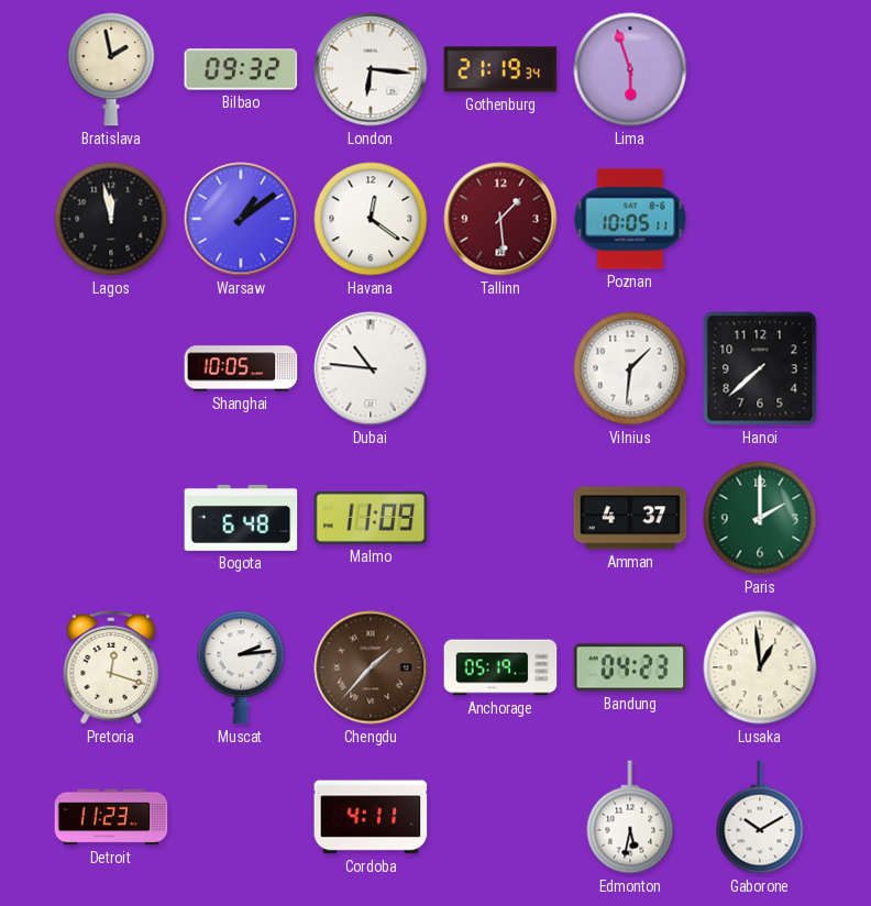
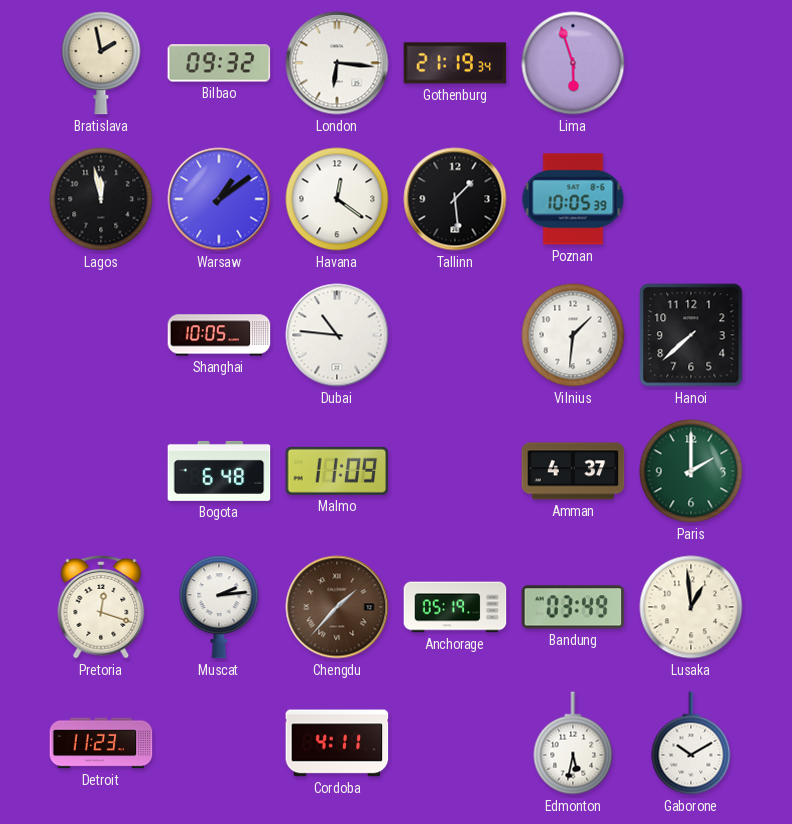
Tallinn dial: burgundy -> black (455, 199)
Poznan: 10:05:11 -> 10:05:39 (573, 199)
Bandung: 04:23 -> 03:49 (573, 607)
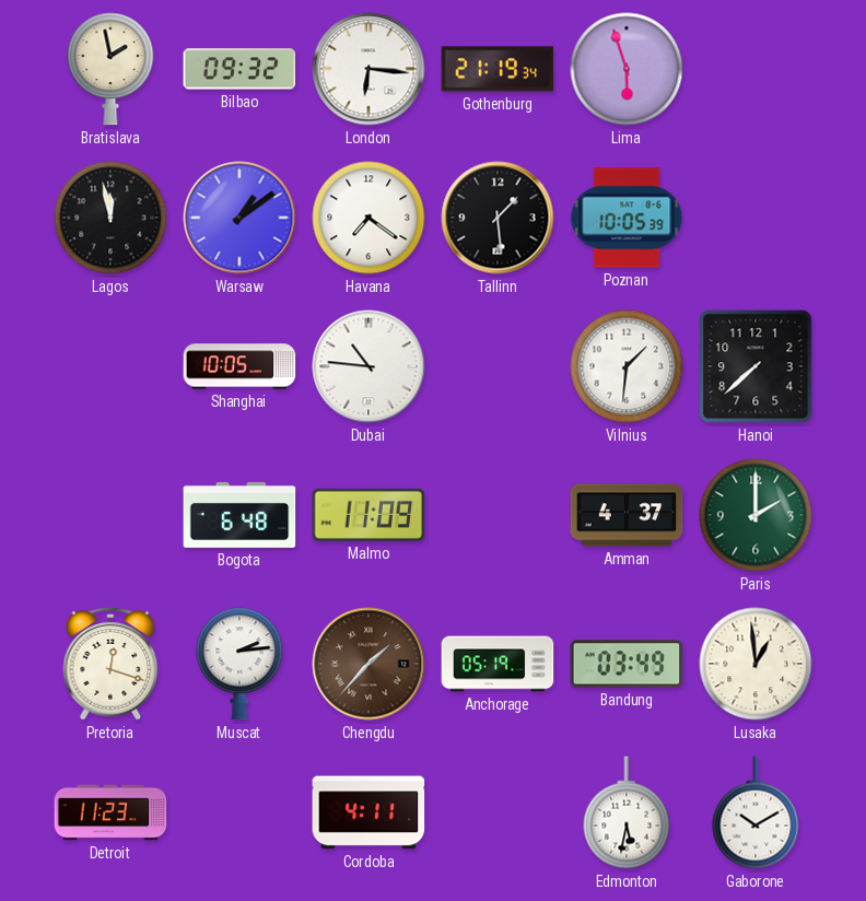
Havana: 12:21 -> 7:21 (368, 218)
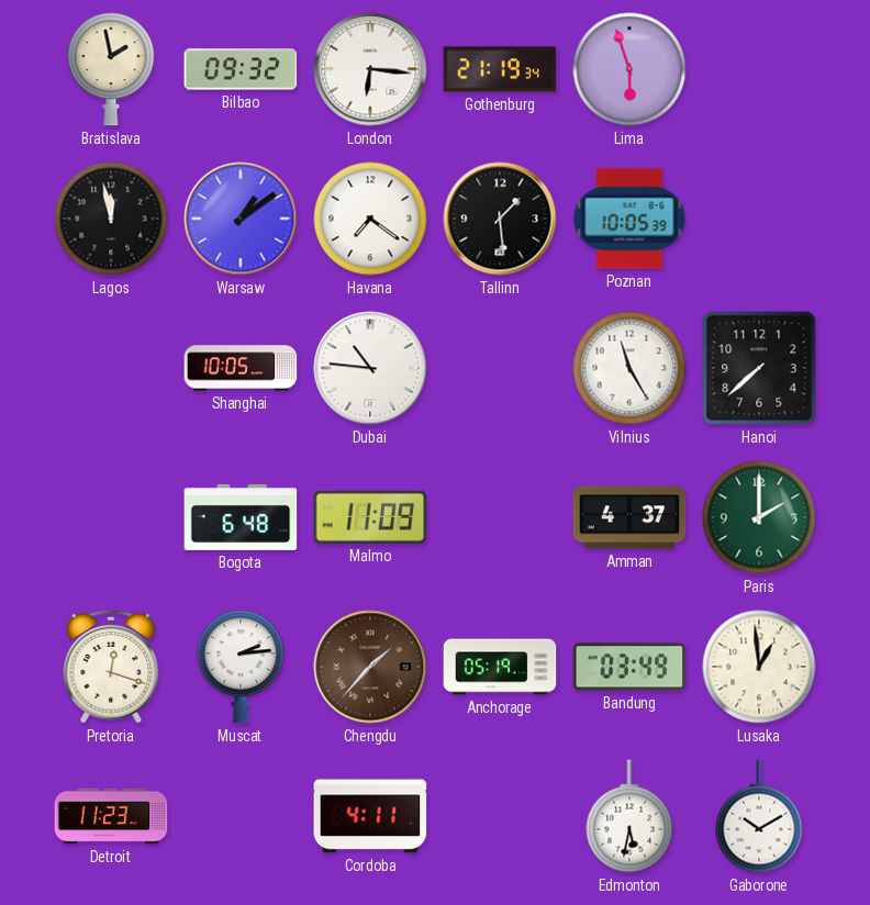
Vilnius: 1:31 -> 11:25 (629, 368)
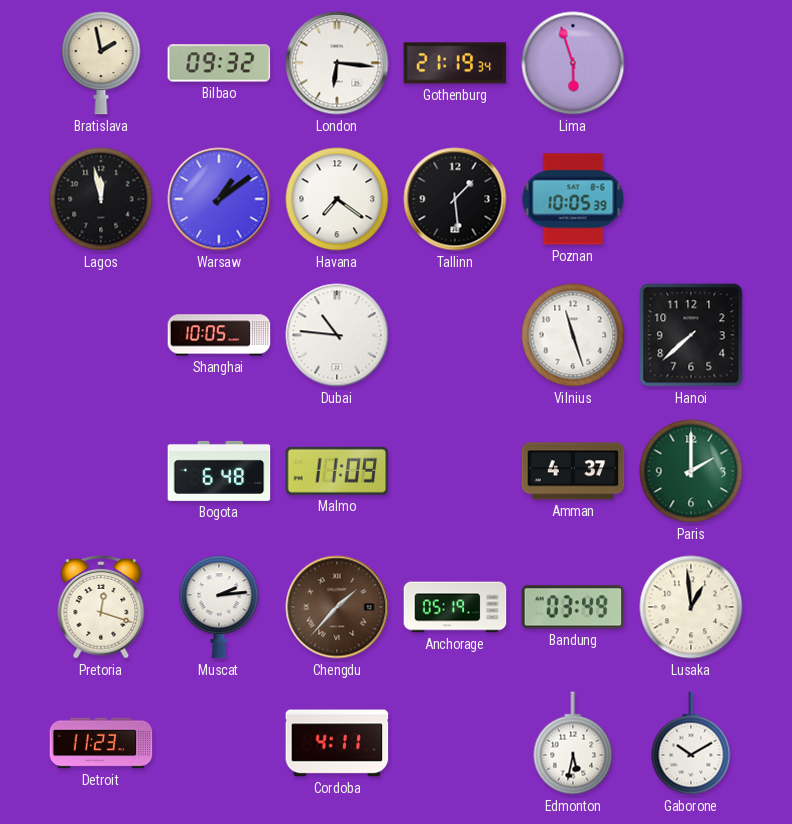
Vilnius: 11:25 -> 11:27 (573, 335)
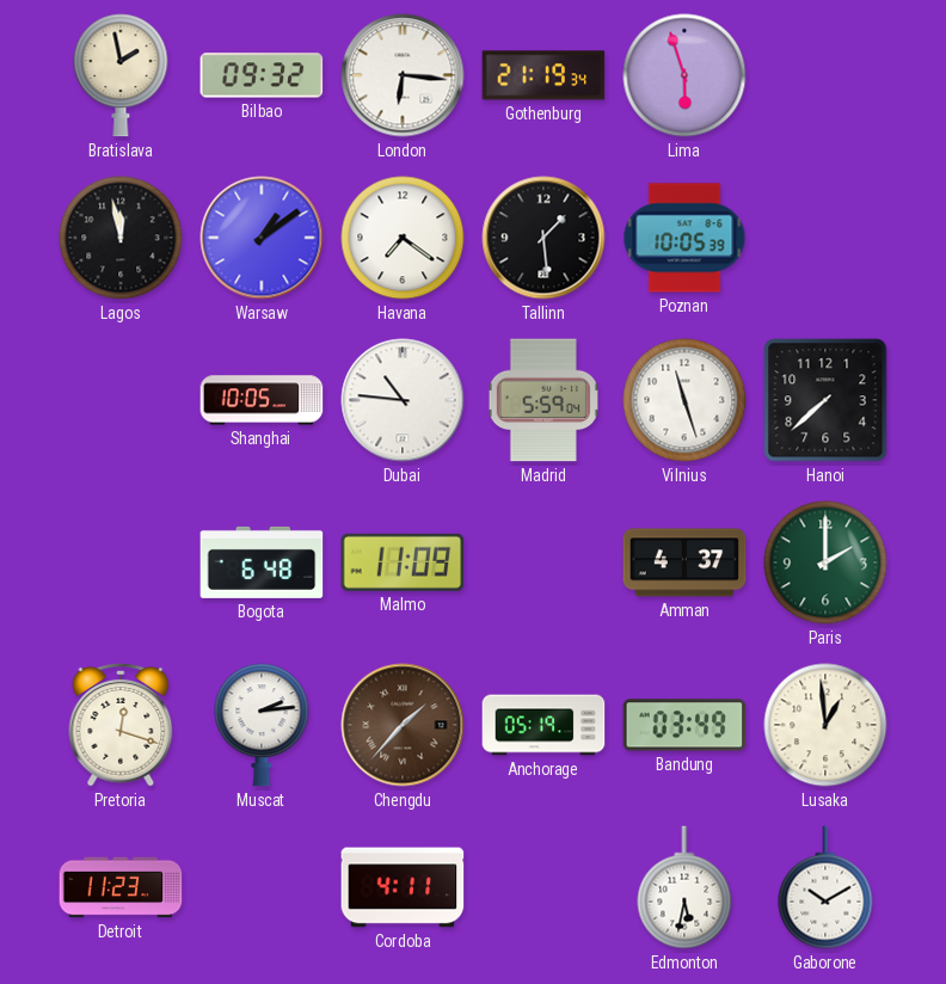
Madrid: none -> 5:59 (543, 400)
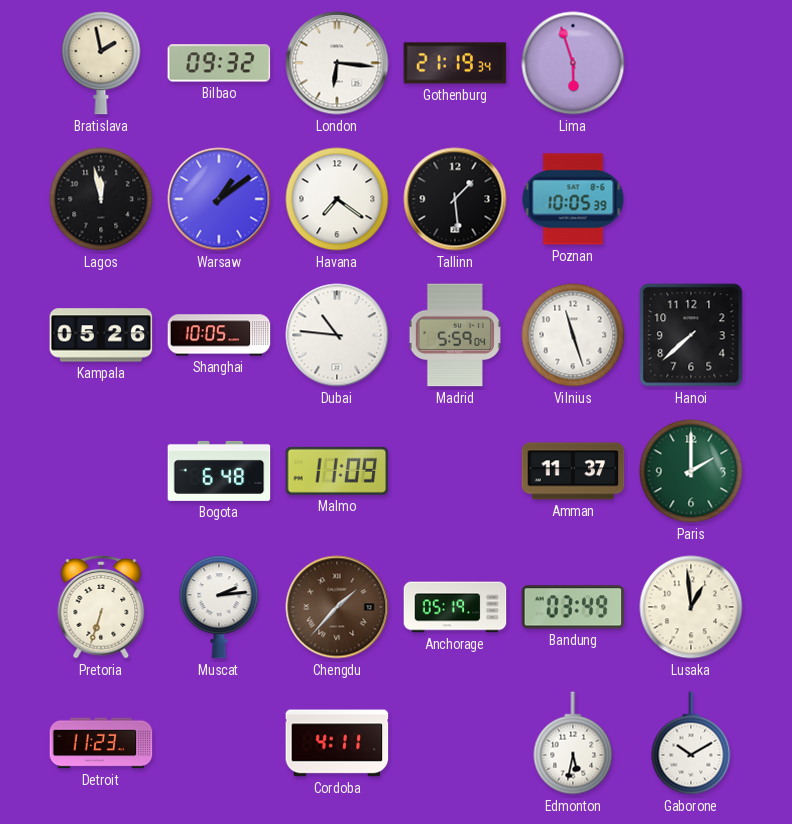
Kampala: none -> 05:26 (101, 335)
Amman: 4:37 -> 11:37 (573, 471)
Pretoria: 12:18 -> 6:33 (101, 608)
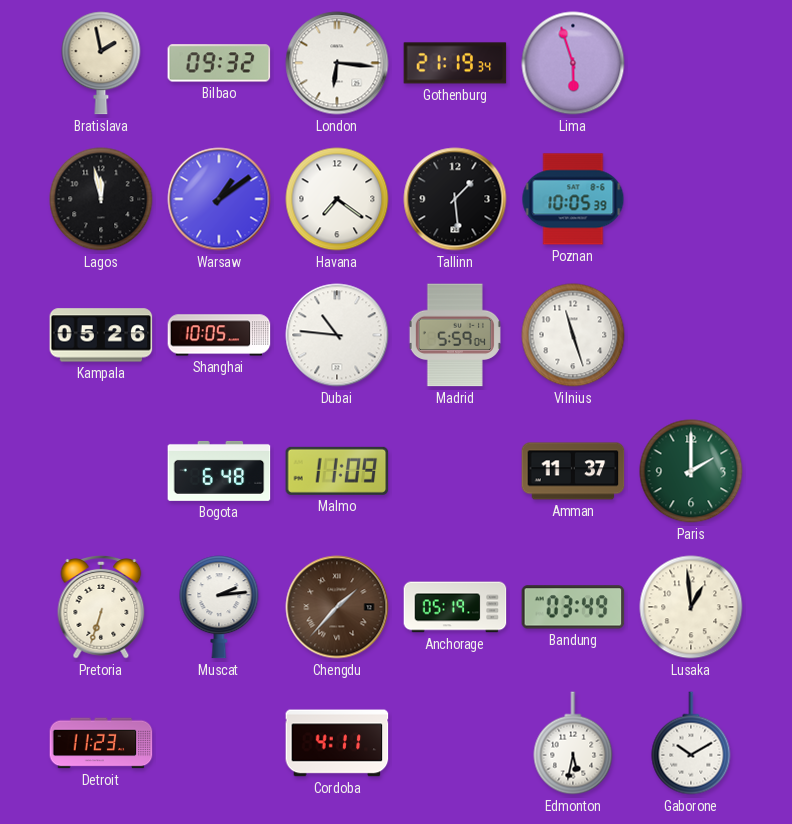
Hanoi: 7:38 -> none (691, 335)
